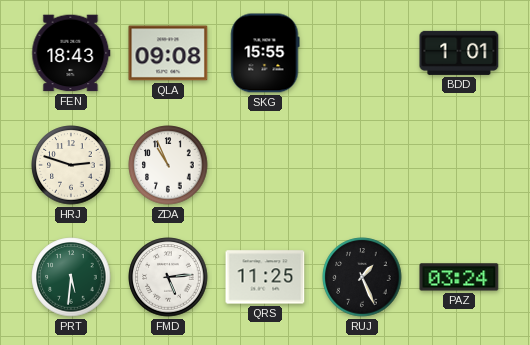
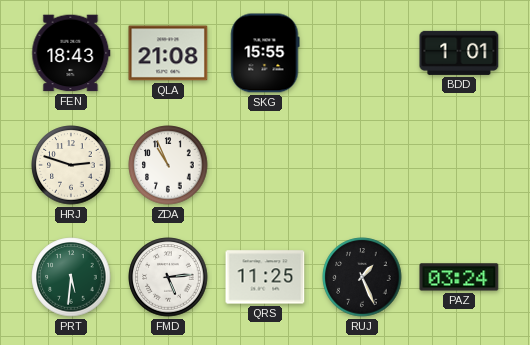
QLA: 09:08 -> 21:08 (168, 53)
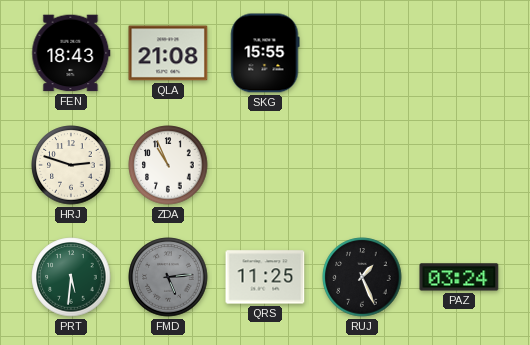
BDD: 1:01 -> none (459, 53)
FMD dial: white -> grey (168, 277)
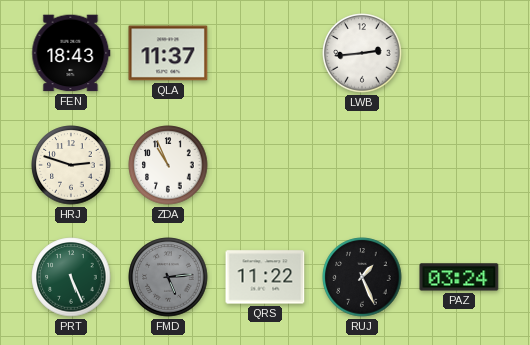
QLA: 21:08 -> 11:37 (168, 53)
SKG: 15:55 -> none (265, 53)
LWB: none -> 2:44 (362, 53)
PRT: 5:31 -> 5:26 (71, 277)
QRS: 11:25 -> 11:22 (265, 277)
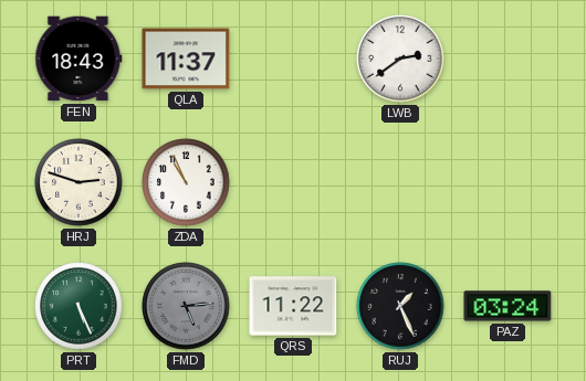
LWB: 2:44 -> 2:39 (400, 59)
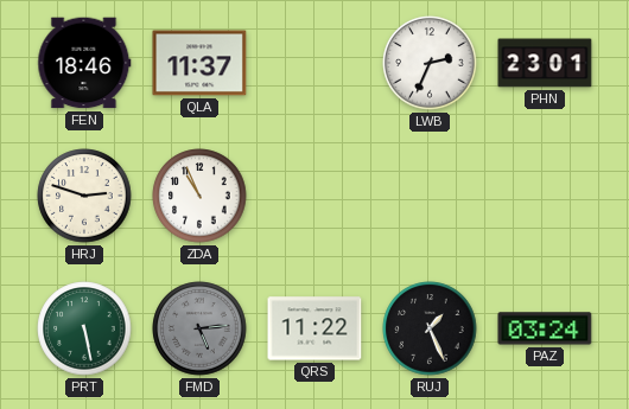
FEN: 18:43 -> 18:46 (84, 63)
LWB: 2:39 -> 2:34 (430, 63)
PHN: none -> 23:01 (545, 63)
PRT: 5:26 -> 5:28 (84, 328)
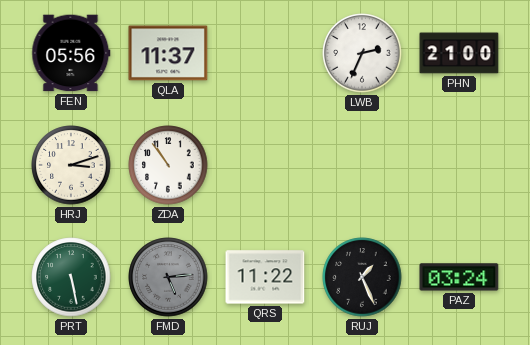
FEN: 18:46 -> 05:56 (71, 53)
PHN: 23:01 -> 21:00 (459, 53)
HRJ: 2:48 -> 3:12 (71, 165)
ZDA: 10:56 -> 10:54 (168, 165)
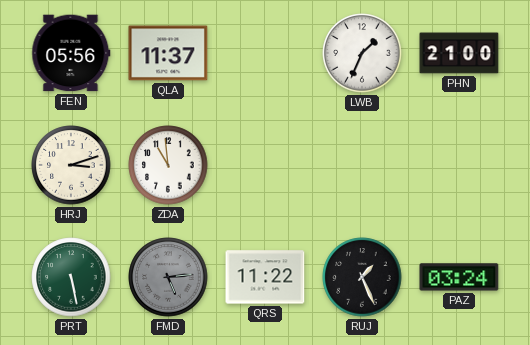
LWB: 2:34 -> 1:34 (362, 53)
ZDA: 10:54 -> 10:59 (168, 165)
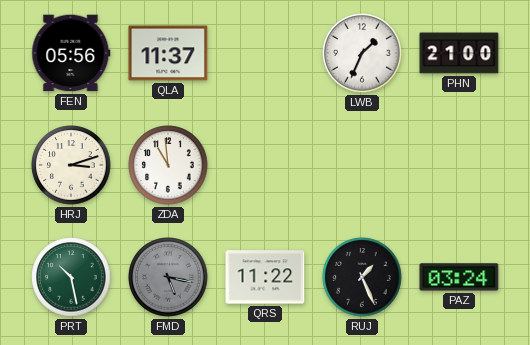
PRT: 5:28 -> 10:28 (71, 277)
FMD: 5:14 -> 5:17 (168, 277)
